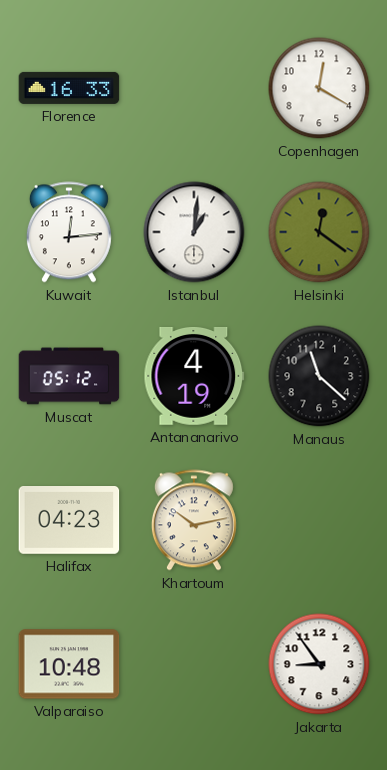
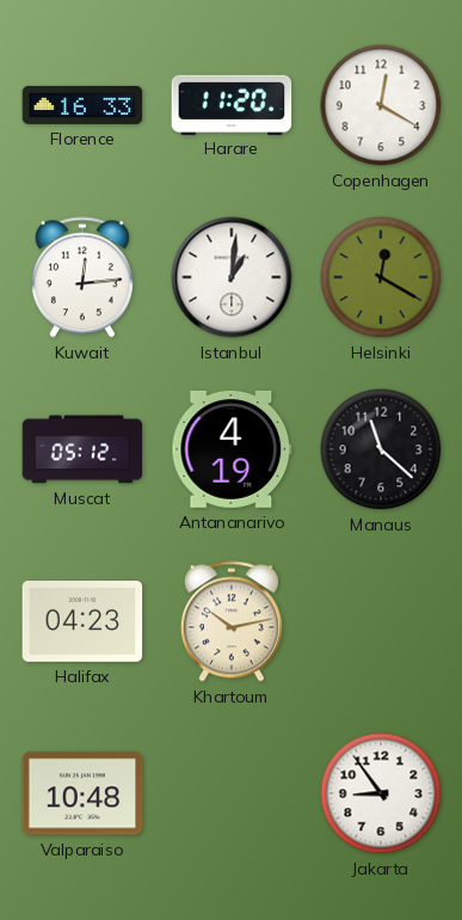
Harare: none -> 11:20 (232, 104)
Helsinki: 12:21 -> 12:20 (381, 277)
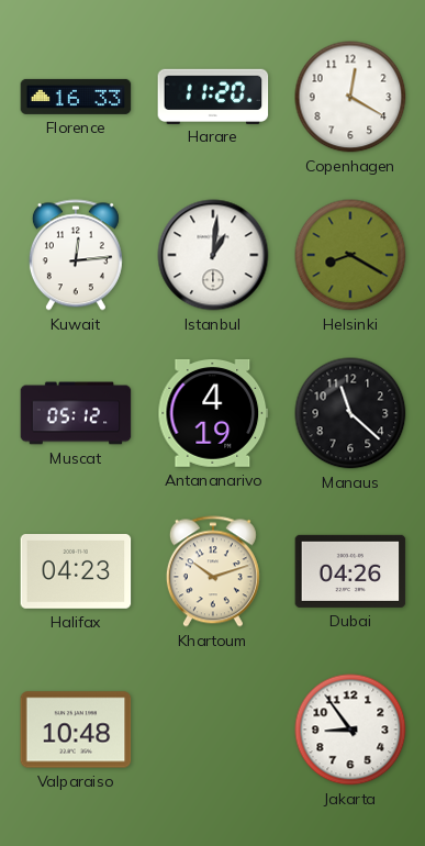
Helsinki: 12:20 -> 8:20 (350, 255)
Khartoum: 10:13 -> 10:12 (213, 571)
Dubai: none -> 04:26 (350, 571)
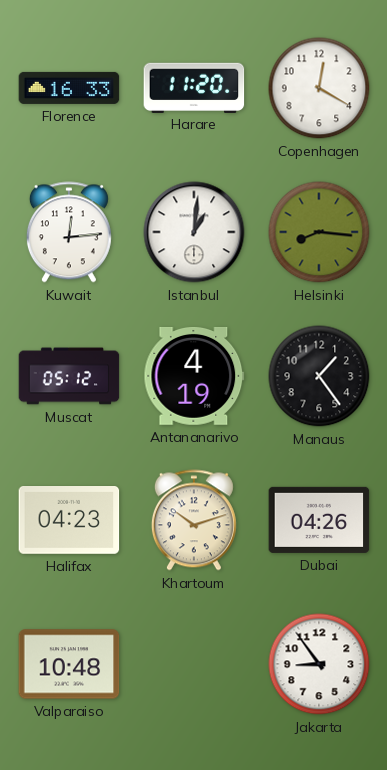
Helsinki: 8:20 -> 8:16 (319, 232)
Manaus: 11:22 -> 1:24 (319, 376)
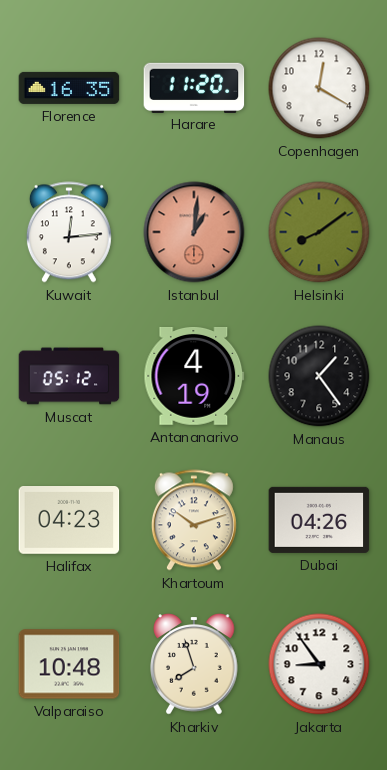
Florence: 16:33 -> 16:35 (69, 88)
Istanbul dial: white -> salmon (194, 232)
Helsinki: 8:16 -> 8:09 (319, 232)
Kharkiv: none -> 7:57 (194, 664)
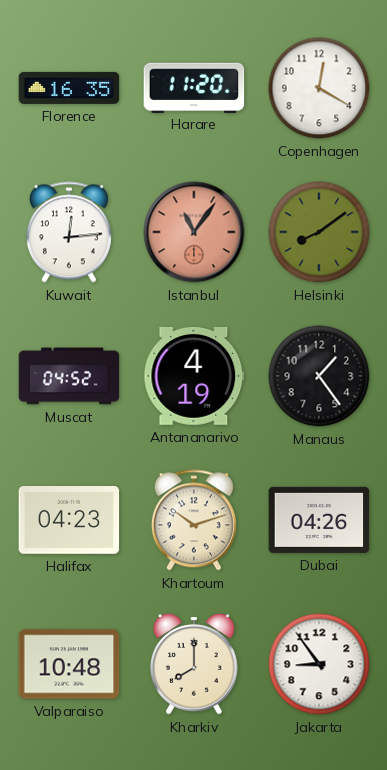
Istanbul: 1:01 -> 11:06 (194, 232)
Muscat: 05:12 -> 04:52 (69, 376)
Kharkiv: 7:57 -> 8:00 (194, 664)
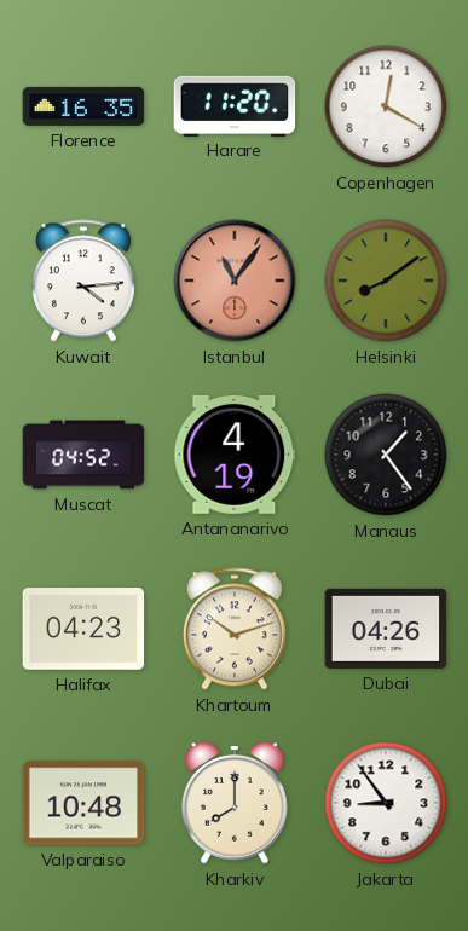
Kuwait: 12:14 -> 4:14 (83, 281)
